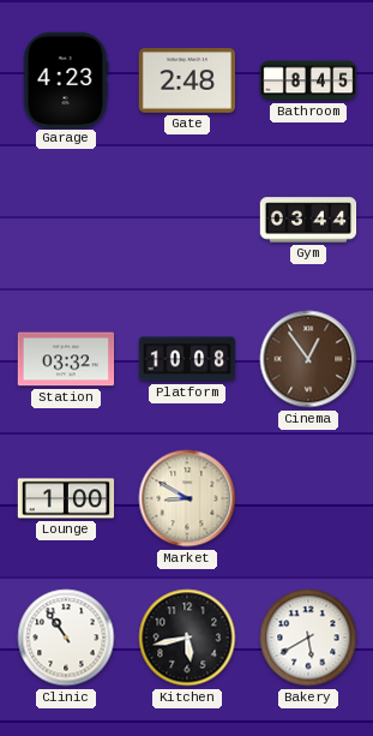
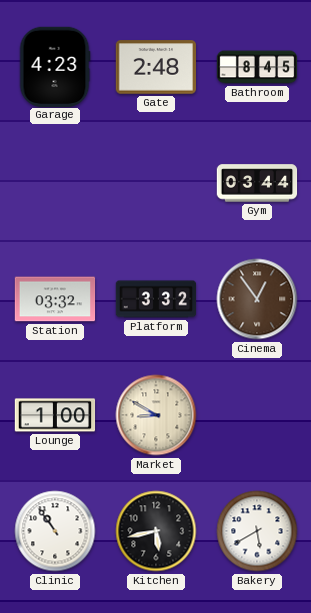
Platform: 10:08 -> 3:32 (156, 299)
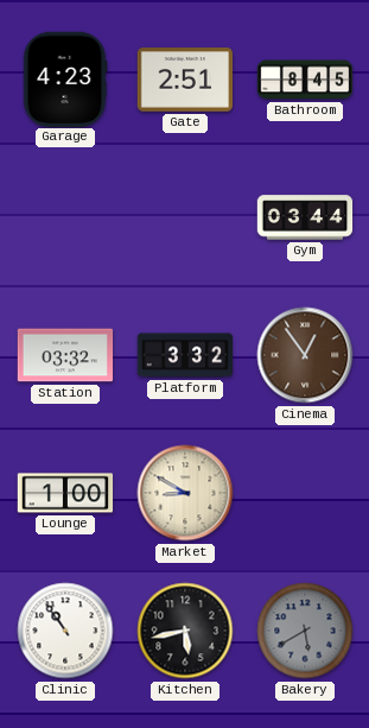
Gate: 2:48 -> 2:51 (184, 80)
Bakery dial: white -> grey (305, 631)
